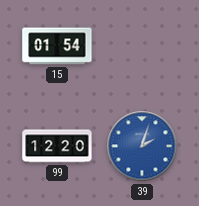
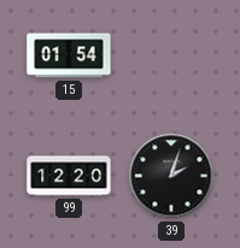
39 dial: blue -> black (171, 176)
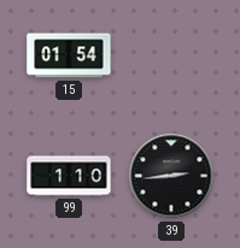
99: 12:20 -> 1:10 (69, 176)
39: 2:03 -> 2:44 (171, 176)
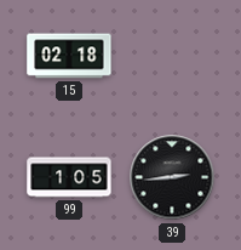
15: 01:54 -> 02:18 (69, 56)
99: 1:10 -> 1:05 (69, 177)
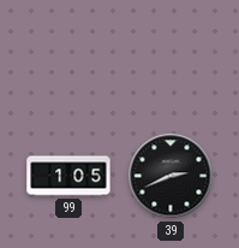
15: 02:18 -> none (69, 56)
39: 2:44 -> 2:41 (171, 176)
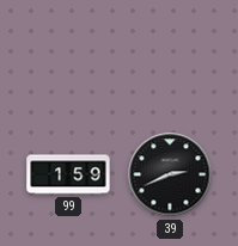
99: 1:05 -> 1:59 (68, 174)
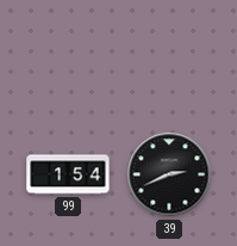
99: 1:59 -> 1:54 (68, 174)
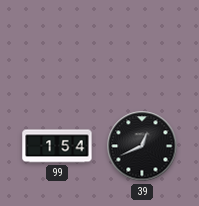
39: 2:41 -> 12:41 (142, 146)
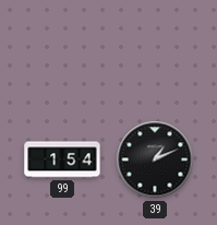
39: 12:41 -> 1:11 (155, 159)
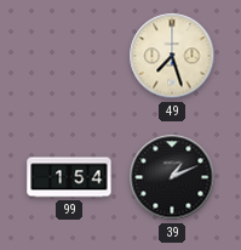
49: none -> 7:27 (172, 56)
